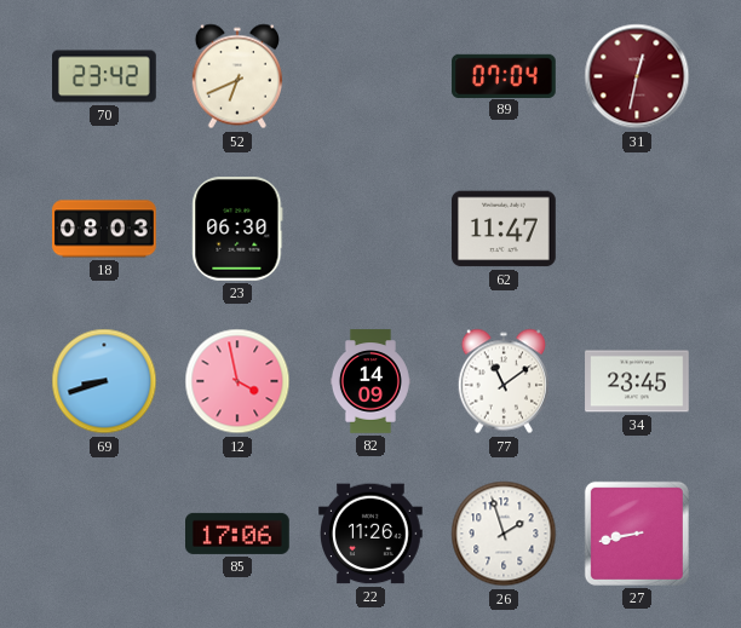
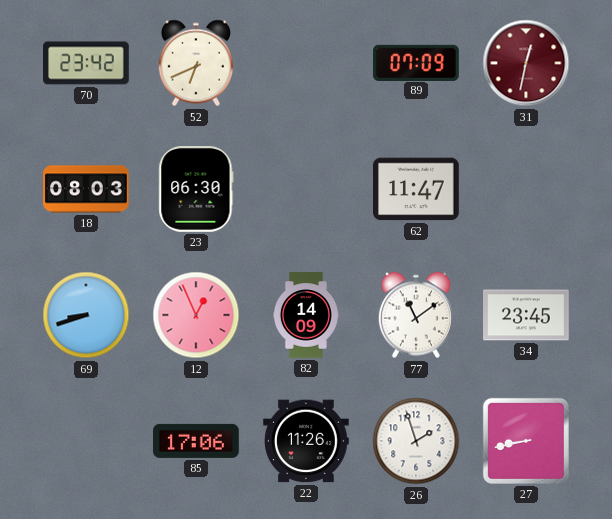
89: 07:04 -> 07:09 (416, 62)
12: 3:58 -> 12:56 (196, 315)
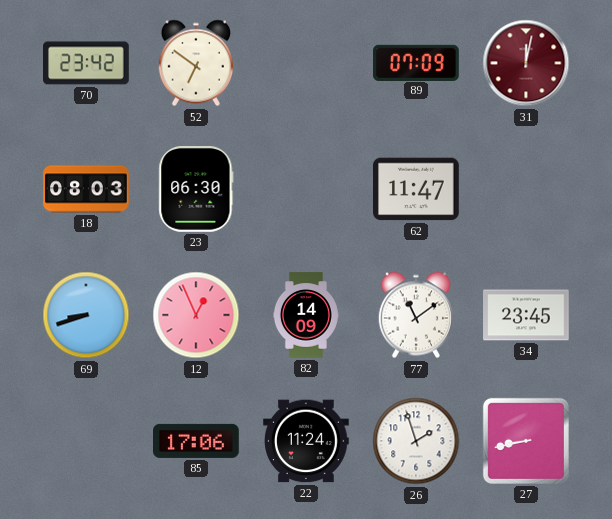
52: 6:41 -> 6:51 (195, 63)
31: 12:32 -> 12:02 (526, 63)
22: 11:26 -> 11:24 (306, 441)
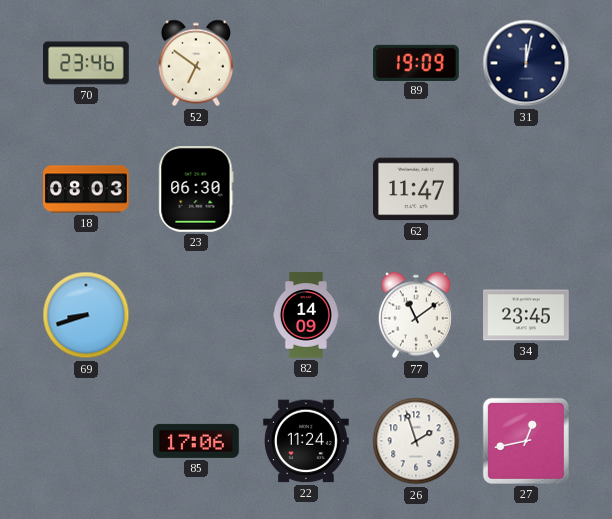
70: 23:42 -> 23:46 (86, 63)
89: 07:09 -> 19:09 (416, 62)
31 dial: burgundy -> navy (526, 63)
12: 12:56 -> none (196, 315)
27: 8:43 -> 12:43 (526, 441)
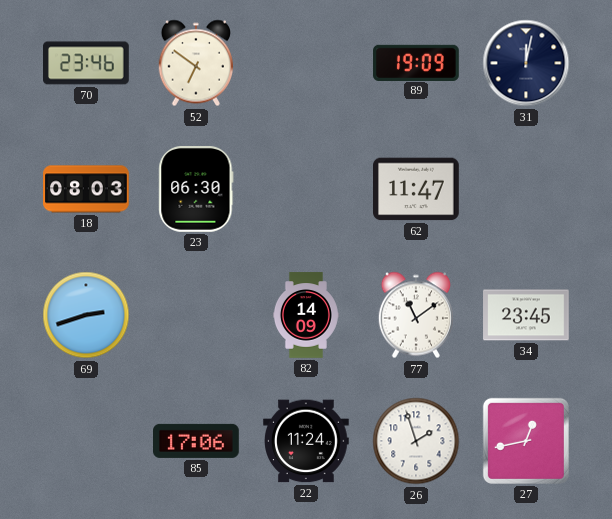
69: 8:42 -> 2:42 (86, 315)
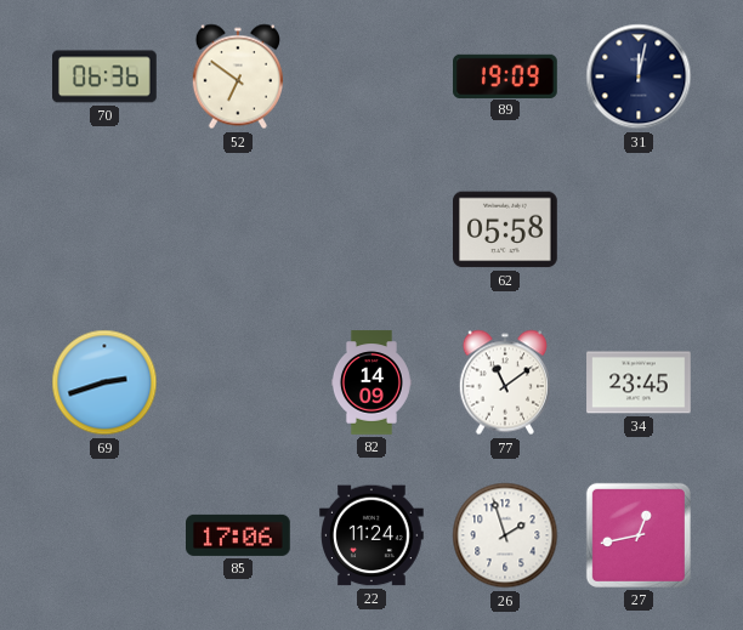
70: 23:46 -> 06:36 (104, 76)
18: 08:03 -> none (86, 189)
23: 06:30 -> none (196, 189)
62: 11:47 -> 05:58 (505, 229)
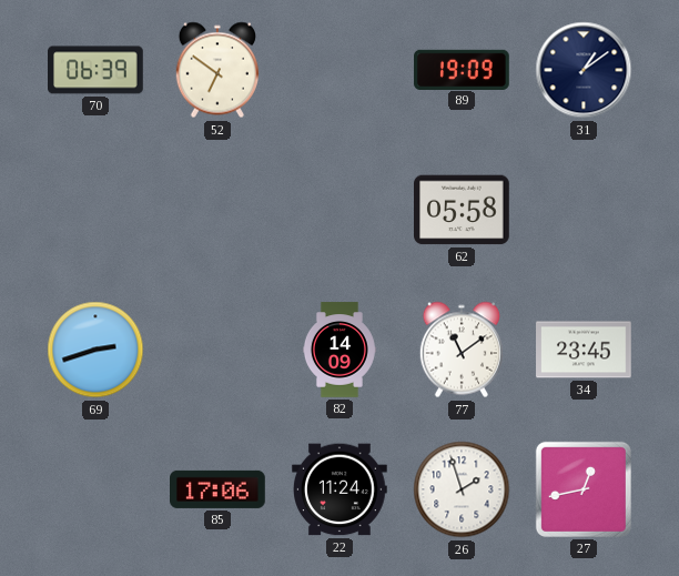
70: 06:36 -> 06:39 (95, 70)
31: 12:02 -> 1:09 (584, 70)
